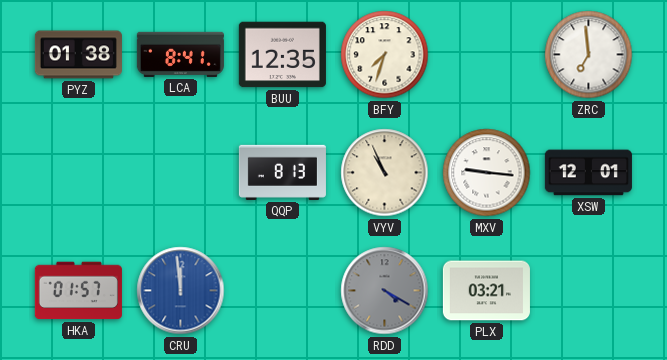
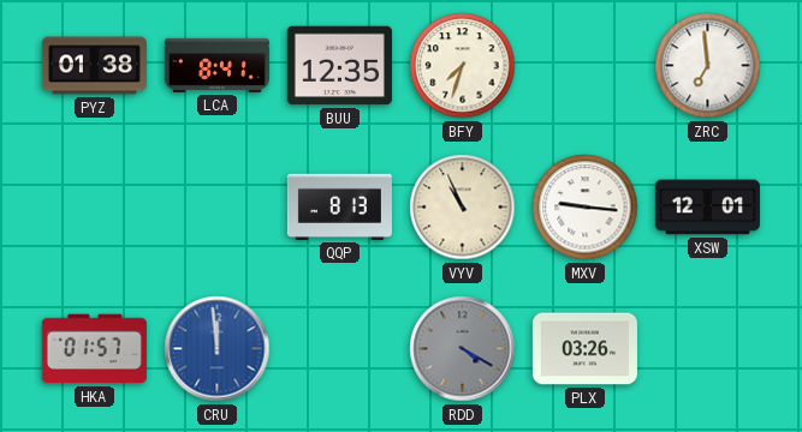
PLX: 03:21 -> 03:26 (584, 349)
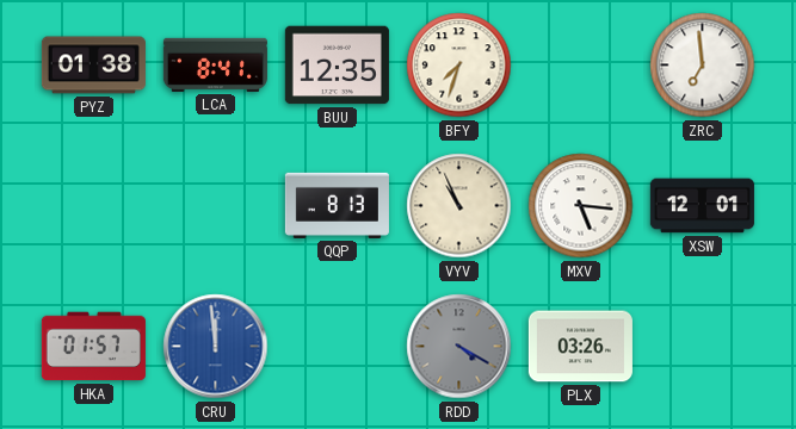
MXV: 9:16 -> 5:16 (581, 206)
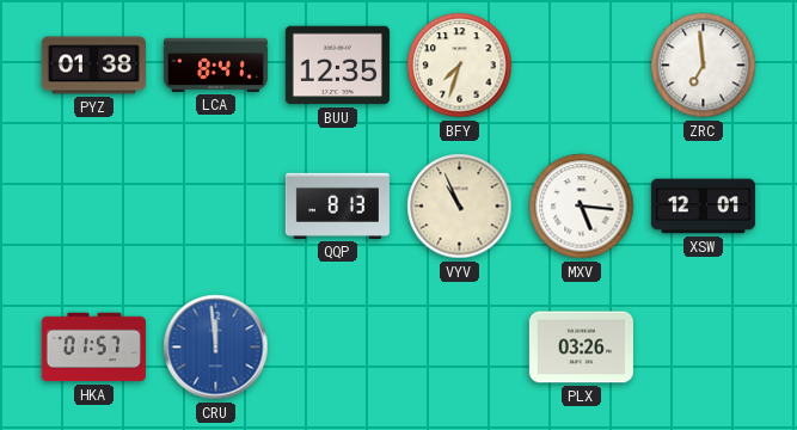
RDD: 4:20 -> none (459, 347)
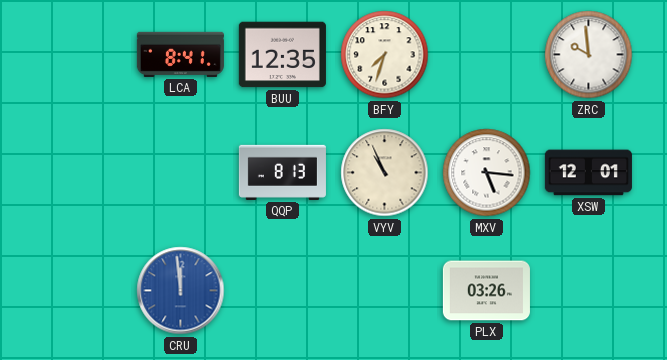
PYZ: 01:38 -> none (93, 66)
ZRC: 6:59 -> 9:59 (589, 55)
HKA: 01:57 -> none (93, 348)
